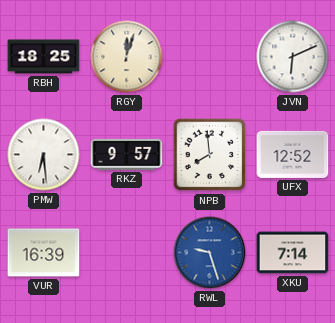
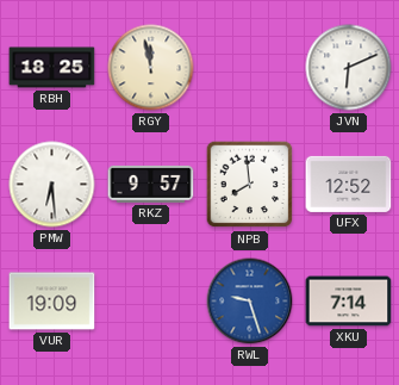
RGY: 12:03 -> 11:58 (151, 68)
VUR: 16:39 -> 19:09 (52, 302)
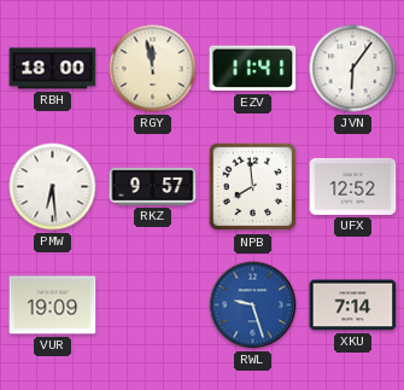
RBH: 18:25 -> 18:00 (53, 69)
EZV: none -> 11:41 (253, 69)
JVN: 6:11 -> 6:06 (353, 69)
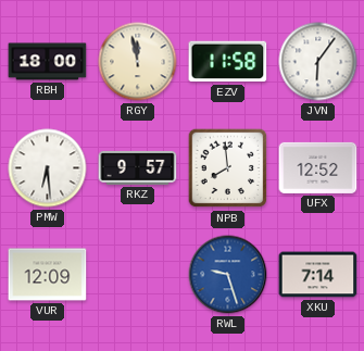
EZV: 11:41 -> 11:58 (228, 62)
VUR: 19:09 -> 12:09 (48, 275)
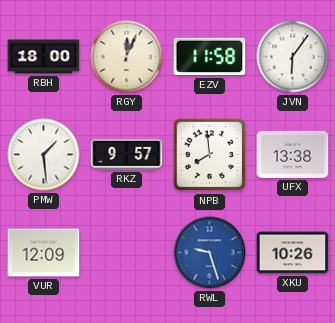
RGY: 11:58 -> 12:04 (127, 57)
PMW: 6:29 -> 1:29 (44, 155)
UFX: 12:52 -> 13:38 (293, 154)
XKU: 7:14 -> 10:26 (293, 253)
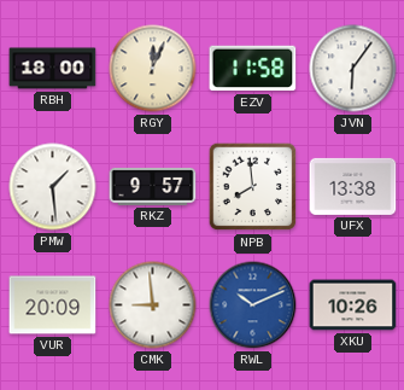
VUR: 12:09 -> 20:09 (53, 305)
CMK: none -> 8:59 (153, 305)
RWL: 9:27 -> 10:11 (253, 305)
